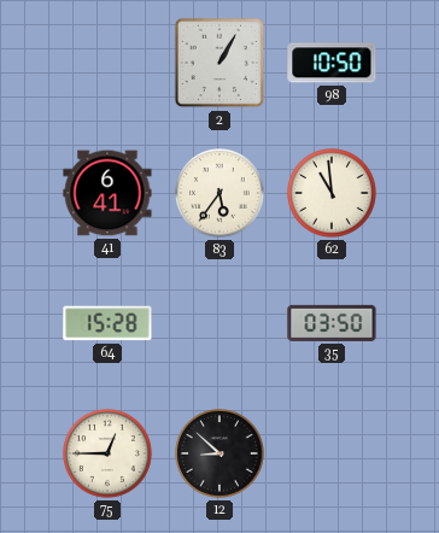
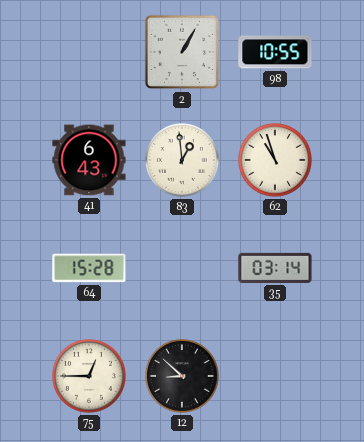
98: 10:50 -> 10:55 (275, 52)
41: 6:41 -> 6:43 (89, 160)
83: 5:36 -> 12:59 (183, 161)
62: 10:59 -> 10:57 (276, 161)
35: 03:50 -> 03:14 (275, 268)
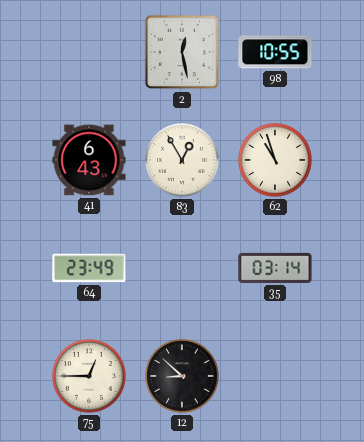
2: 1:05 -> 12:28 (182, 52)
83: 12:59 -> 12:55 (183, 161)
64: 15:28 -> 23:49 (89, 268)
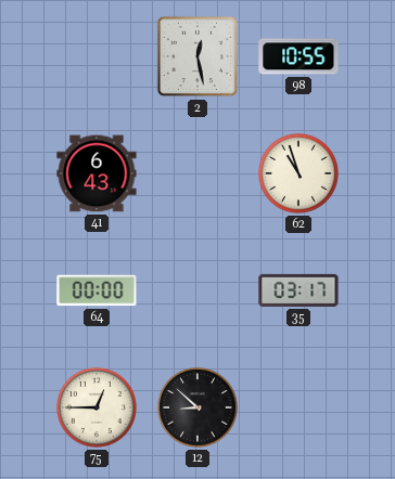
83: 12:55 -> none (183, 161)
64: 23:49 -> 00:00 (97, 290)
35: 03:14 -> 03:17 (298, 290)
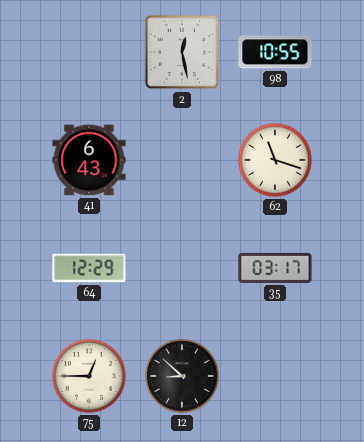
62: 10:57 -> 11:18 (276, 161)
64: 00:00 -> 12:29 (89, 268)
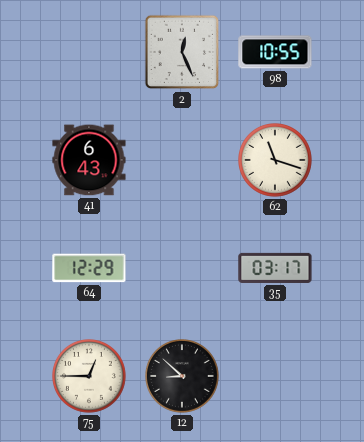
2: 12:28 -> 12:26 (182, 52)
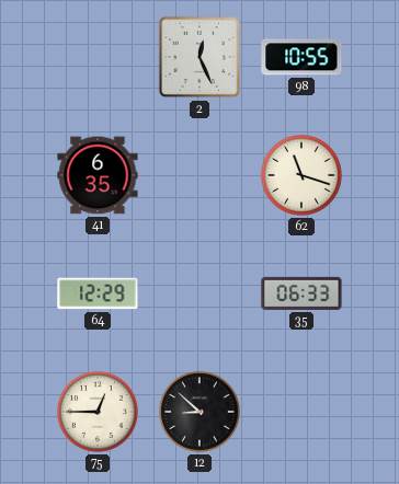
41: 6:43 -> 6:35 (98, 175)
35: 03:17 -> 06:33 (301, 293)
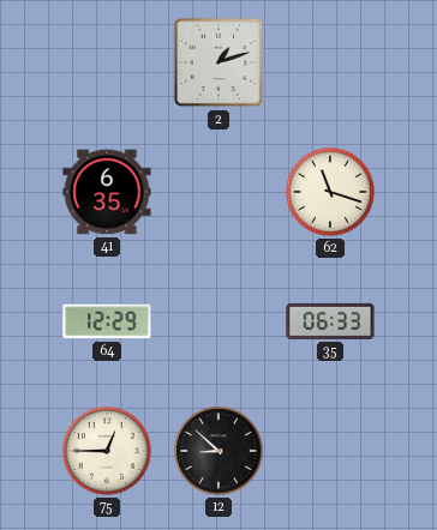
2: 12:26 -> 1:12 (218, 62)
98: 10:55 -> none (301, 57)
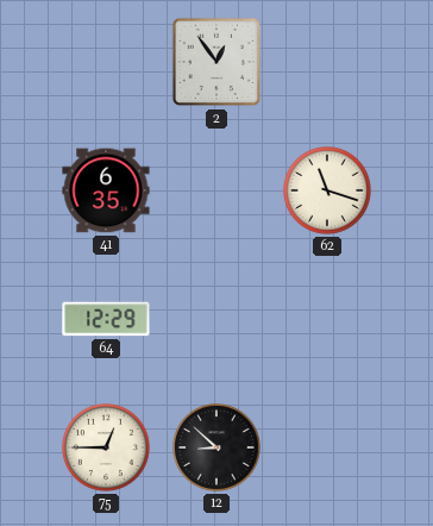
2: 1:12 -> 12:54 (216, 62)
35: 06:33 -> none (330, 321)
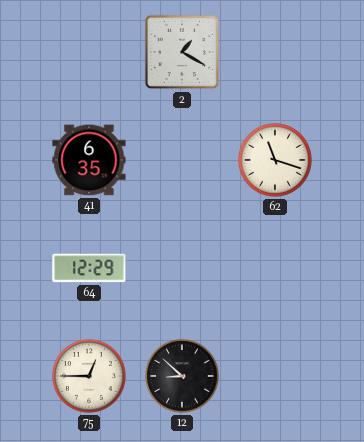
2: 12:54 -> 1:20 (182, 52)
